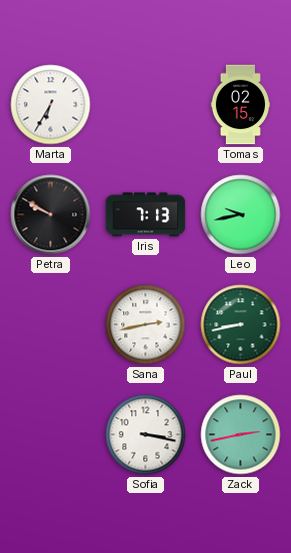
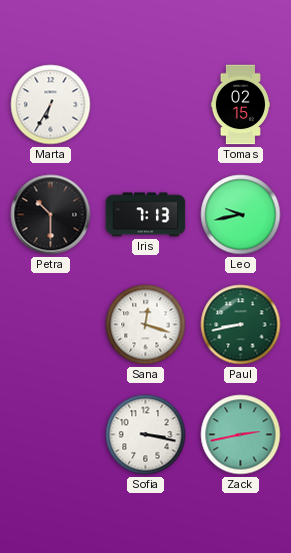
Petra: 9:50 -> 10:30 (51, 215)
Sana: 2:43 -> 12:18 (146, 325)
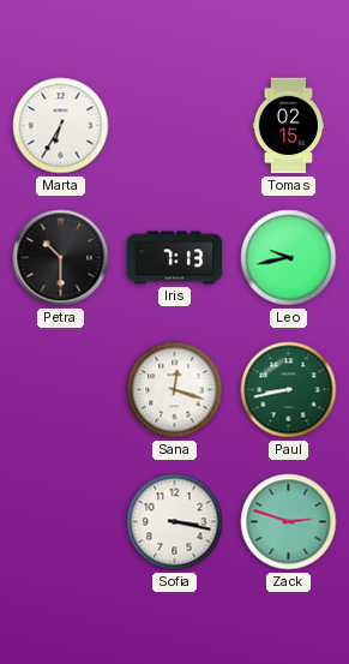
Zack: 2:43 -> 2:48 (289, 522)
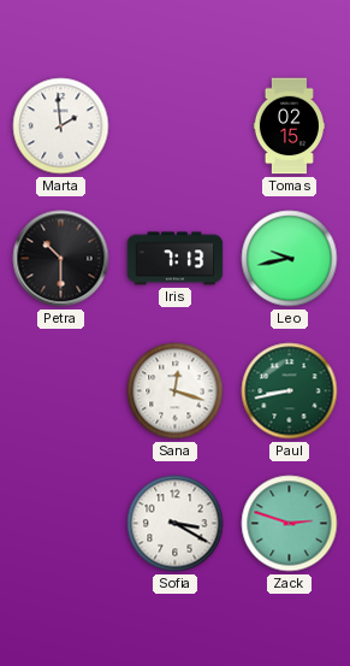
Marta: 6:35 -> 1:59 (61, 126)
Sofia: 3:17 -> 3:20 (176, 524)
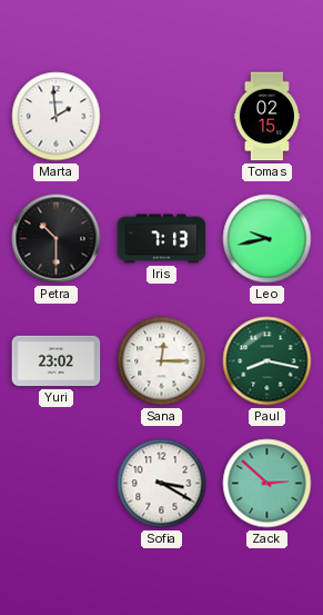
Yuri: none -> 23:02 (57, 361)
Sana: 12:18 -> 12:15 (162, 361)
Paul: 8:43 -> 8:17 (268, 361)
Zack: 2:48 -> 2:52 (268, 484)
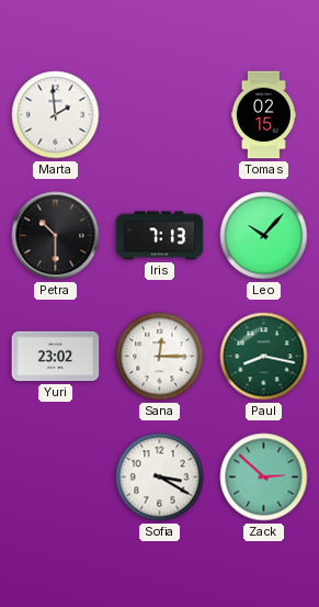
Leo: 9:43 -> 10:07 (264, 236)
